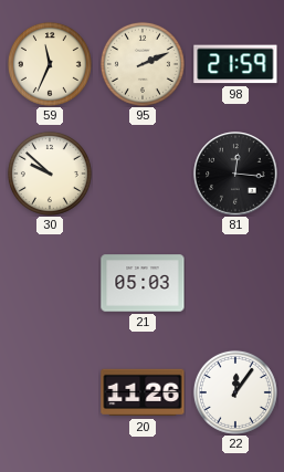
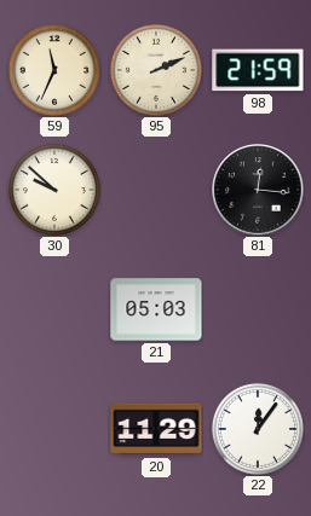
20: 11:26 -> 11:29 (156, 429)
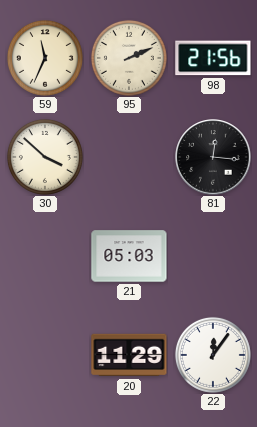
98: 21:59 -> 21:56 (213, 58)
30: 9:52 -> 3:52 (45, 157)
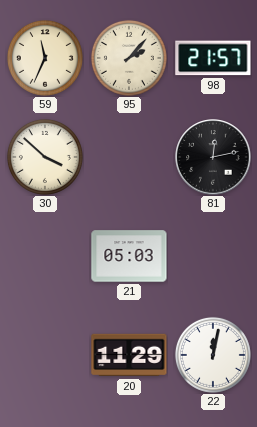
95: 2:11 -> 2:07 (129, 58)
98: 21:56 -> 21:57 (213, 58)
81: 12:16 -> 12:13 (213, 157)
22: 12:06 -> 12:02 (213, 355)
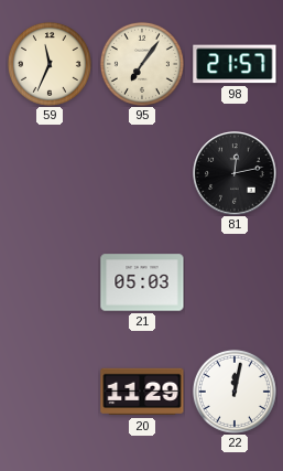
95: 2:07 -> 7:06 (142, 64)
30: 3:52 -> none (45, 157)
